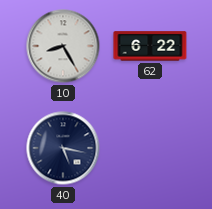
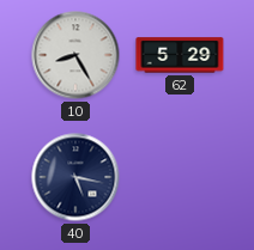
62: 6:22 -> 5:29 (180, 55)
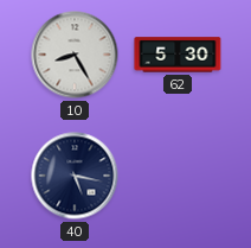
62: 5:29 -> 5:30 (178, 55)
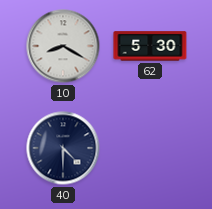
10: 8:25 -> 8:20 (63, 46)
40: 5:17 -> 4:30 (63, 148)
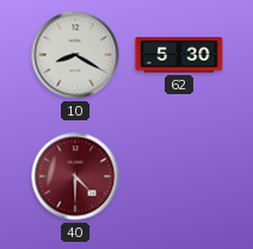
40 dial: navy -> burgundy (75, 176)
